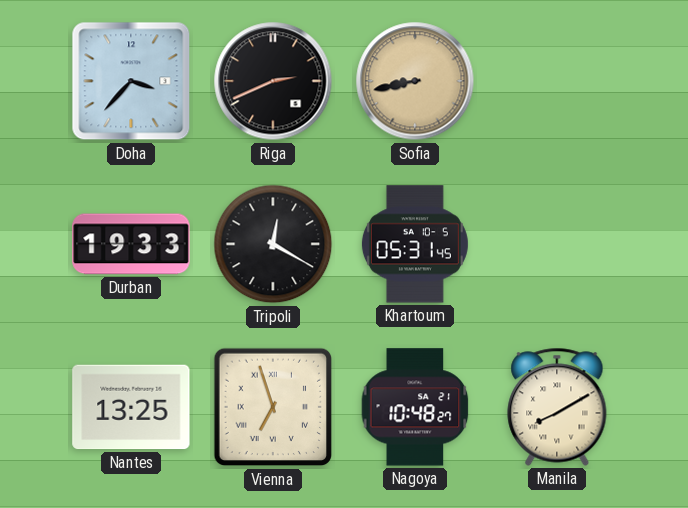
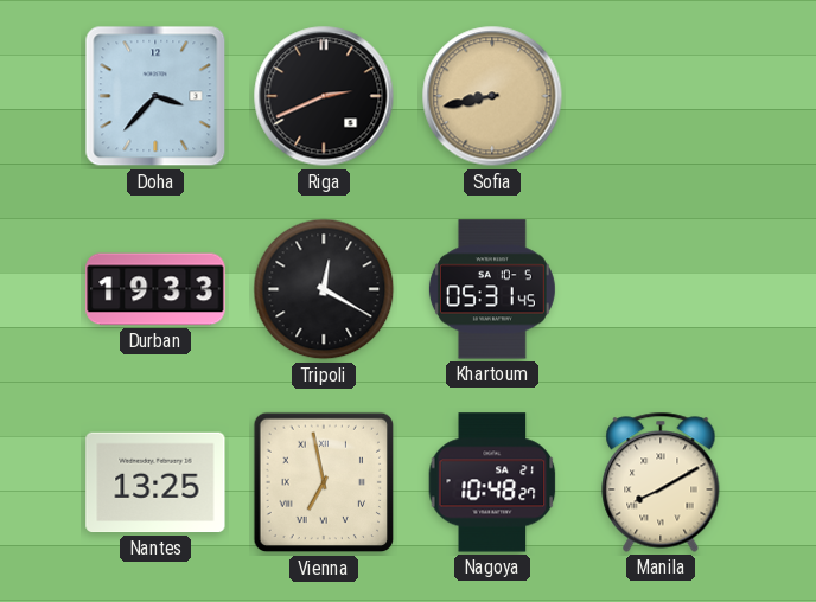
Vienna: 6:57 -> 6:58 (324, 482)
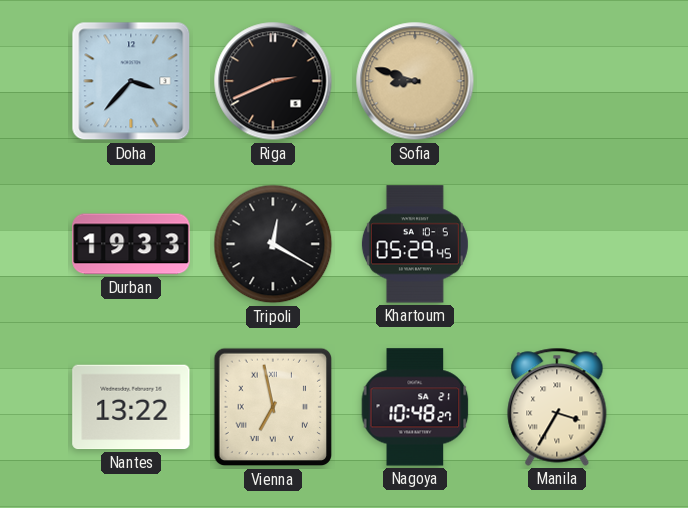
Sofia: 8:43 -> 8:48 (415, 81)
Khartoum: 05:31 -> 05:29 (415, 244)
Nantes: 13:25 -> 13:22 (131, 407)
Manila: 8:10 -> 3:35 (557, 407)
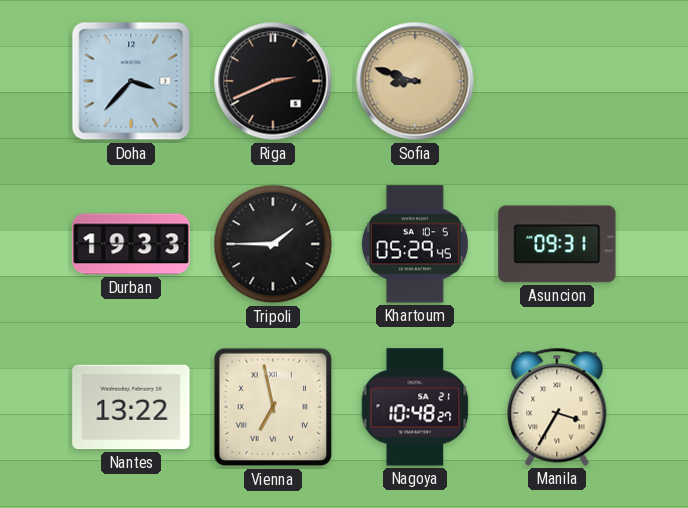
Tripoli: 12:20 -> 1:45 (273, 244)
Asuncion: none -> 09:31 (557, 244)
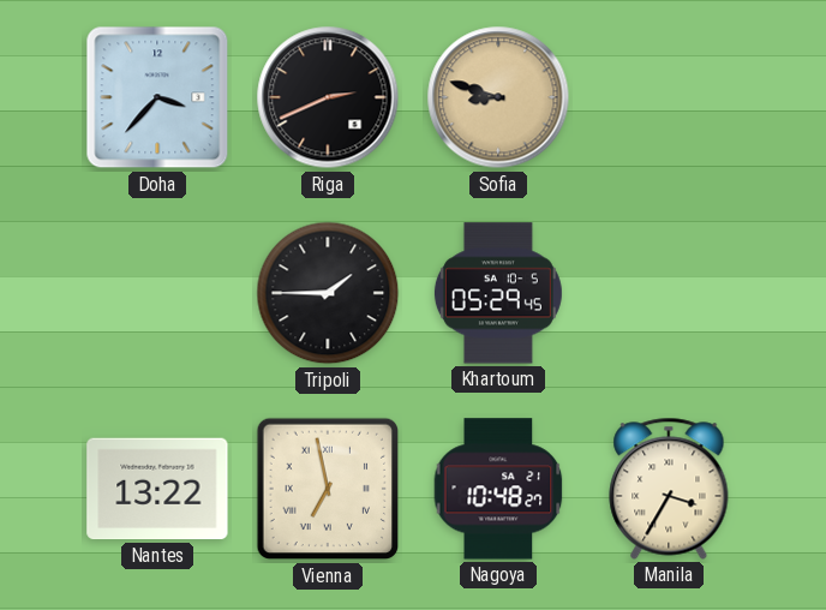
Durban: 19:33 -> none (131, 244)
Asuncion: 09:31 -> none (557, 244)
